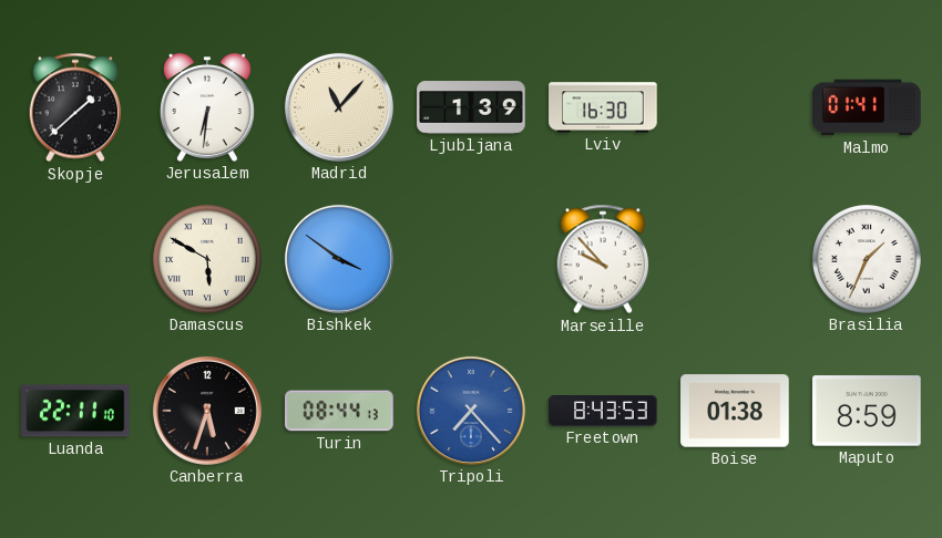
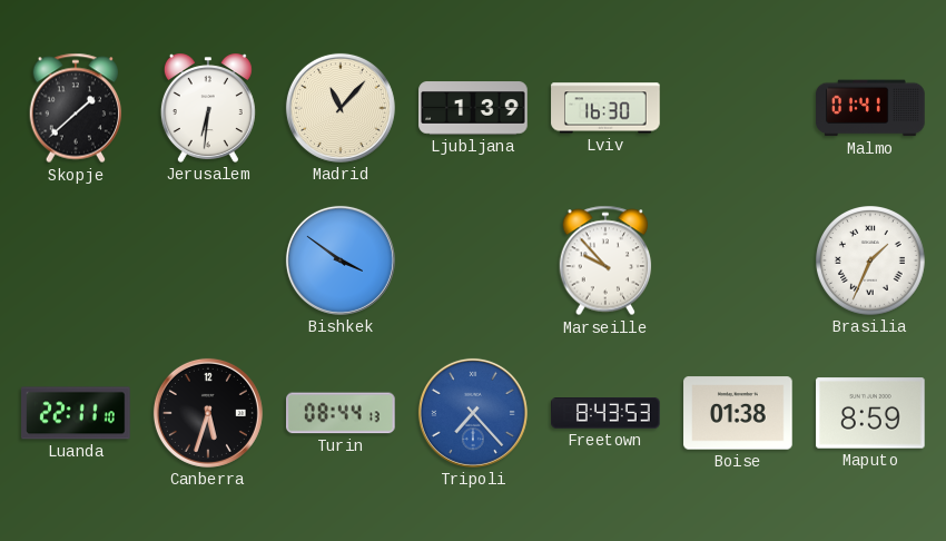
Damascus: 5:50 -> none (208, 260)
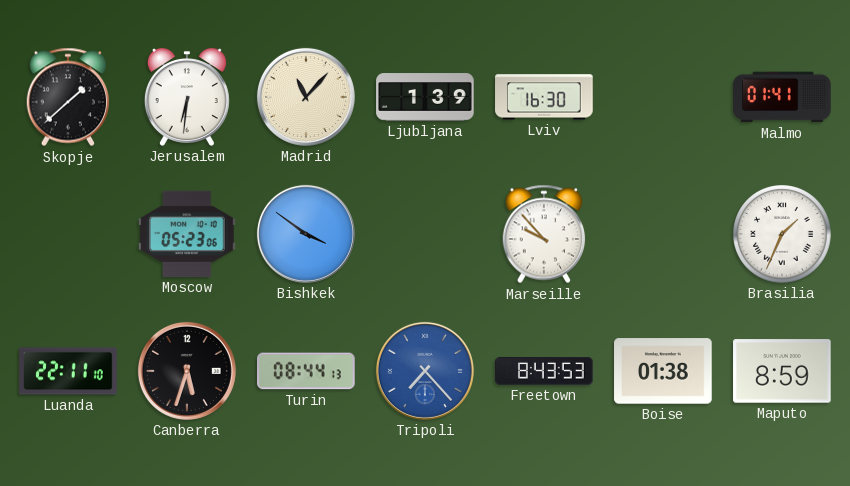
Moscow: none -> 05:23 (187, 234)
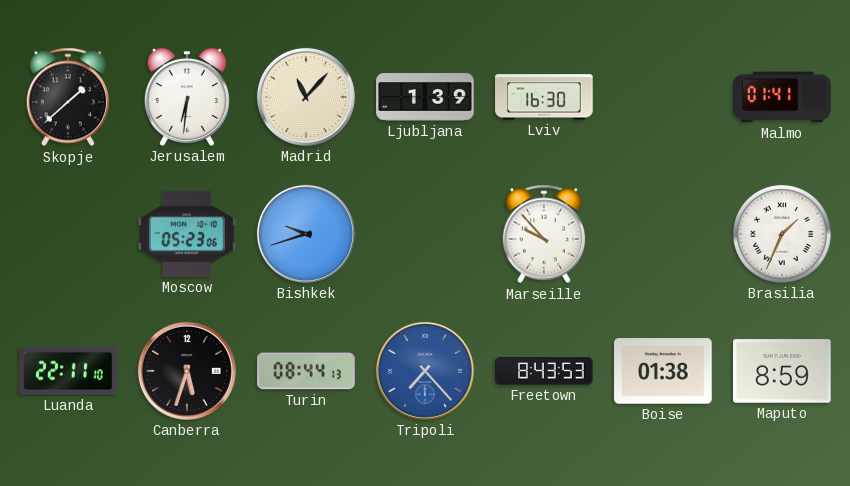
Bishkek: 3:51 -> 9:42 (306, 234)
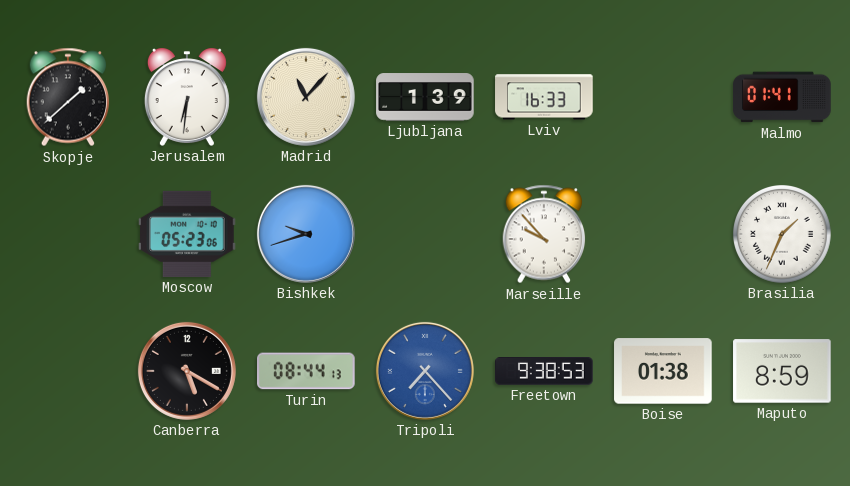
Lviv: 16:30 -> 16:33 (544, 97)
Luanda: 22:11 -> none (68, 371)
Canberra: 5:33 -> 5:20 (187, 371)
Freetown: 8:43 -> 9:38 (544, 372)
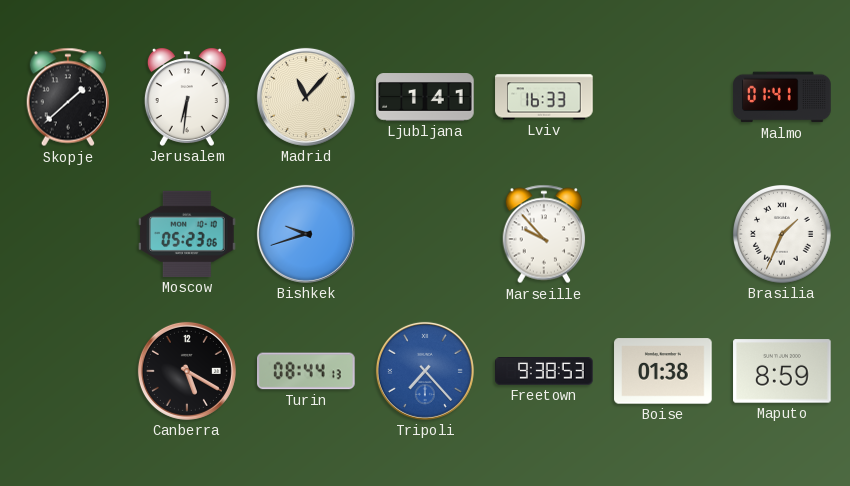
Ljubljana: 1:39 -> 1:41 (425, 97)
